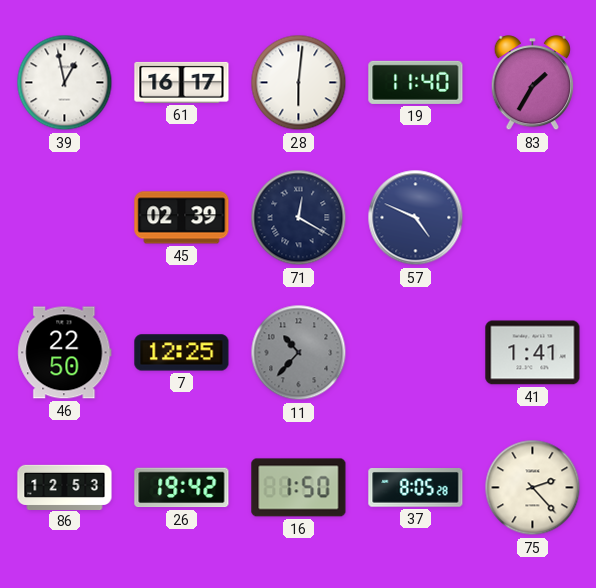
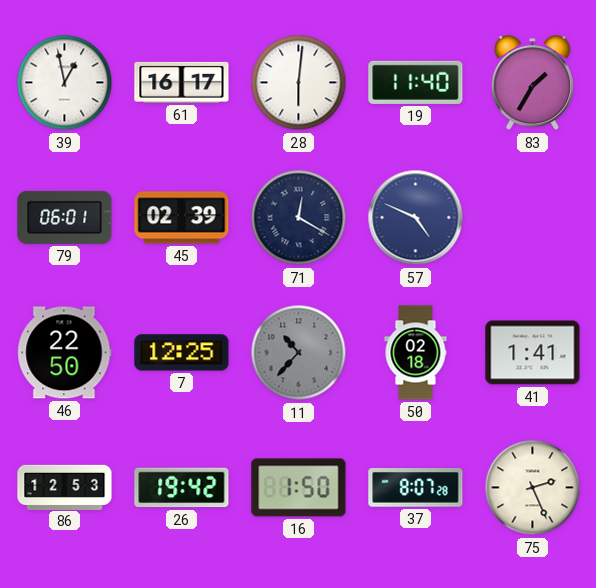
79: none -> 06:01 (65, 217)
50: none -> 02:18 (416, 353)
37: 8:05 -> 8:07 (416, 488)
75: 2:23 -> 2:26 (533, 488)
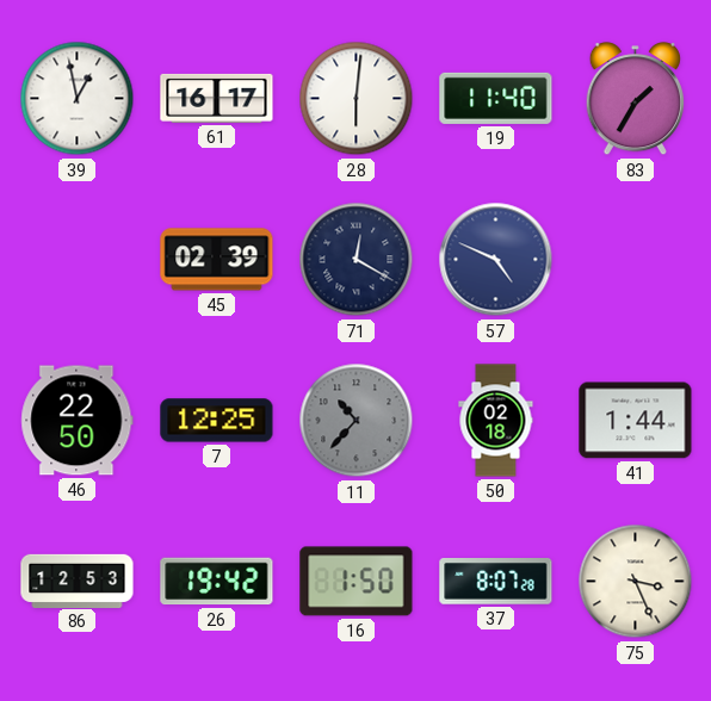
79: 06:01 -> none (65, 217)
41: 1:41 -> 1:44 (636, 421)
75: 2:26 -> 3:26 (636, 582)
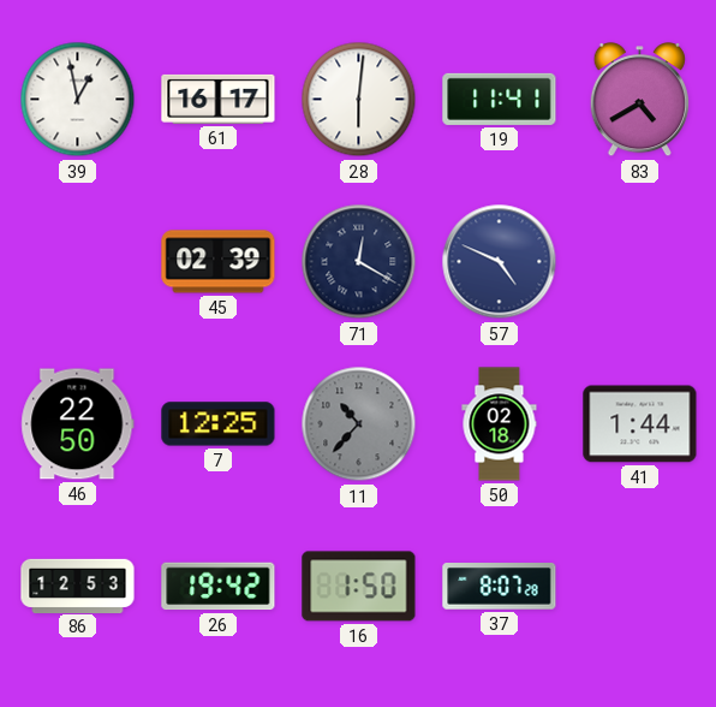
19: 11:40 -> 11:41 (500, 99)
83: 1:35 -> 4:40 (639, 100)
75: 3:26 -> none (636, 582)
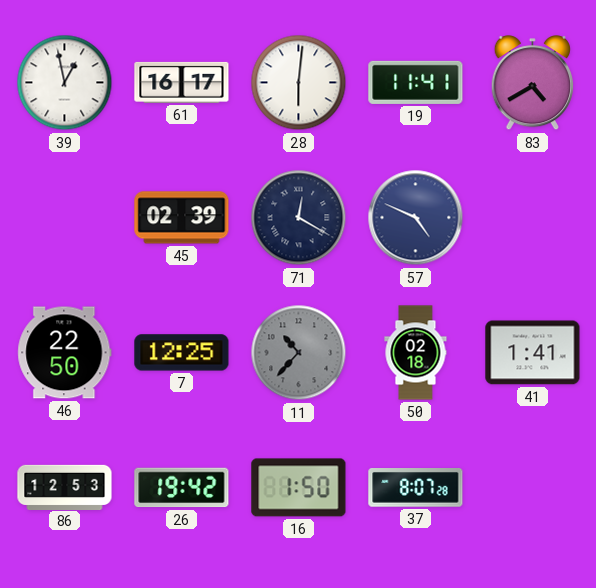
41: 1:44 -> 1:41 (533, 353)
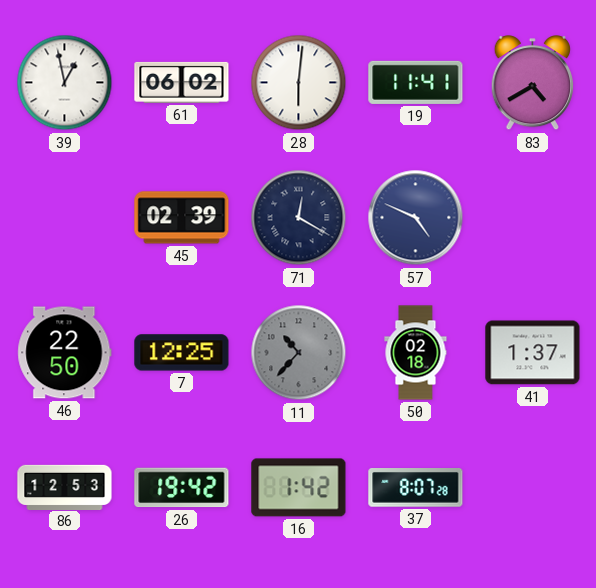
61: 16:17 -> 06:02 (182, 82)
41: 1:41 -> 1:37 (533, 353)
16: 1:50 -> 1:42 (299, 488)
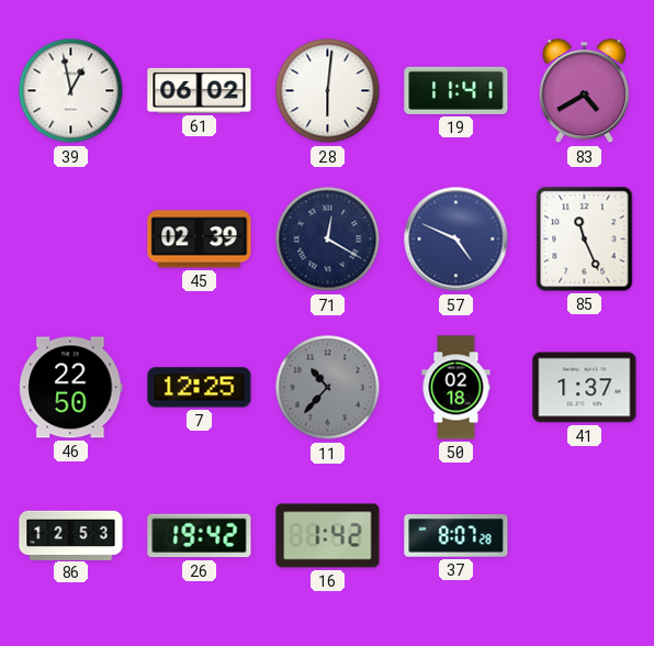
85: none -> 11:26 (585, 240)
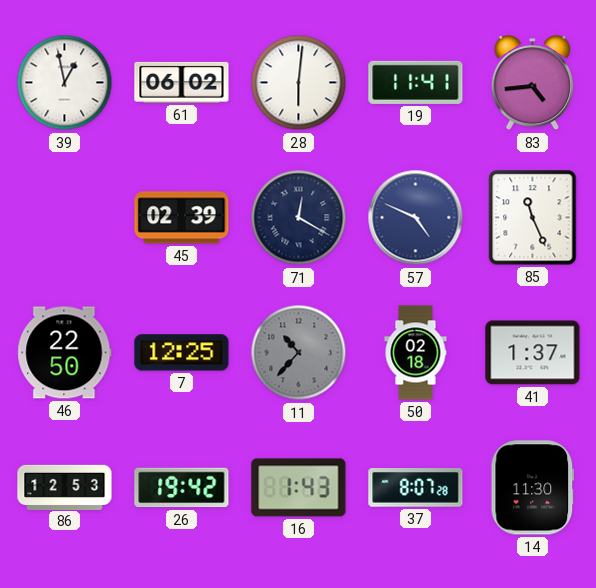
83: 4:40 -> 4:44 (532, 83)
16: 1:42 -> 1:43 (299, 488)
14: none -> 11:30 (533, 488)
